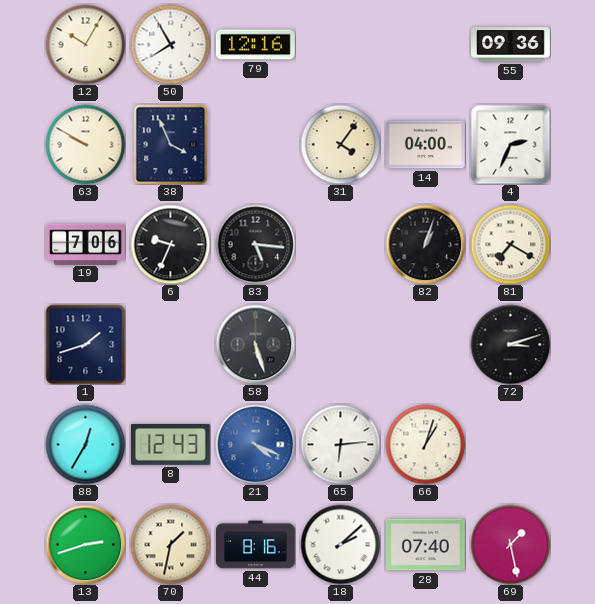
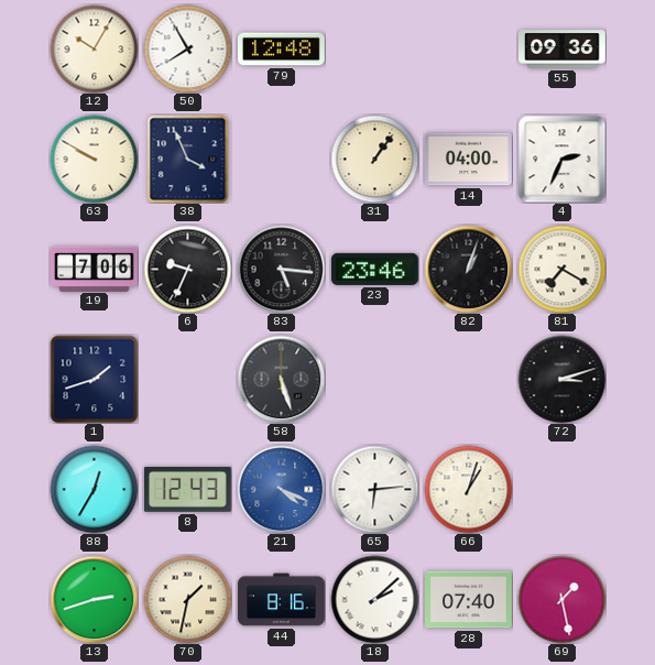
79: 12:16 -> 12:48 (282, 50)
31: 4:06 -> 1:06 (374, 159)
23: none -> 23:46 (374, 269)
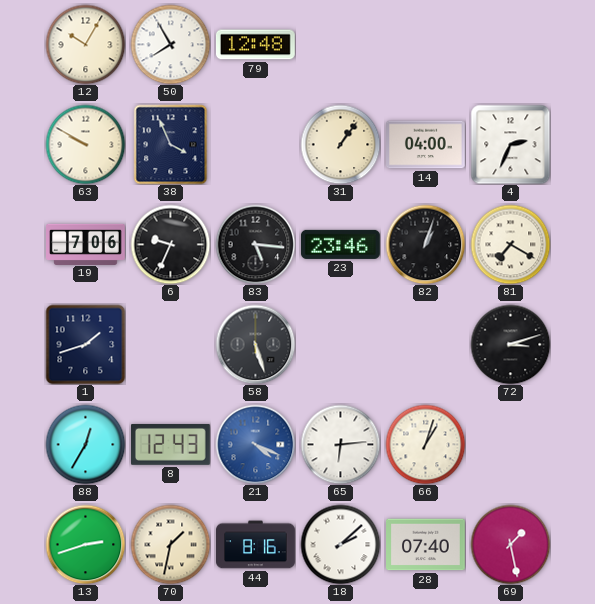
55: 09:36 -> none (563, 50)
